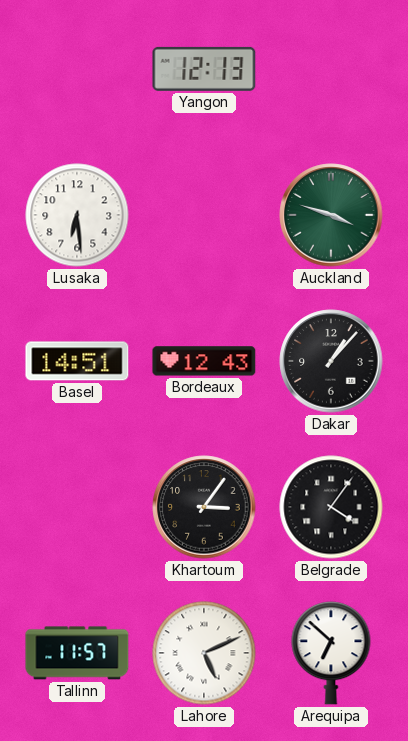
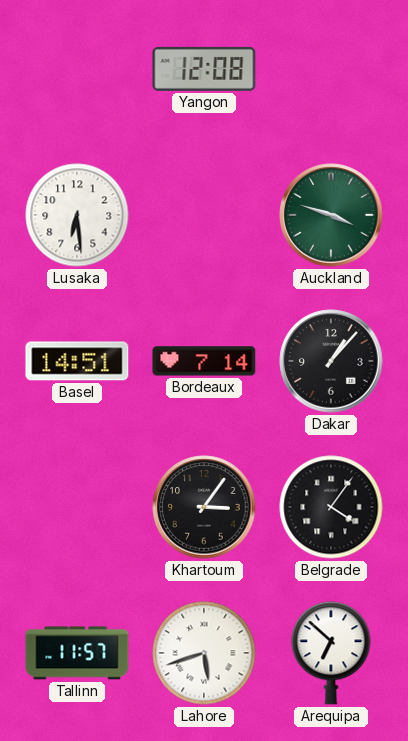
Yangon: 12:13 -> 12:08 (204, 69)
Bordeaux: 12:43 -> 7:14 (204, 361)
Lahore: 5:11 -> 5:42 (204, 653)
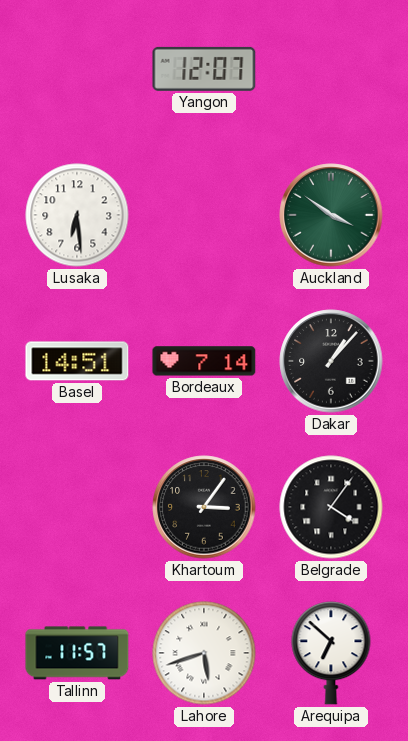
Yangon: 12:08 -> 12:07 (204, 69)
Auckland: 3:48 -> 3:51 (331, 215)
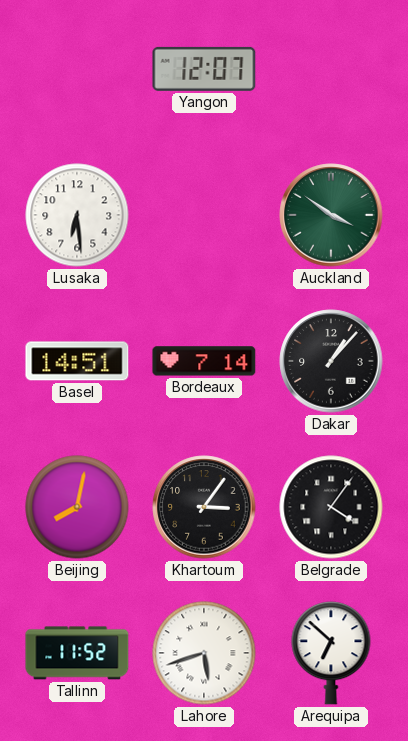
Beijing: none -> 8:02 (77, 507)
Tallinn: 11:57 -> 11:52 (77, 653)
